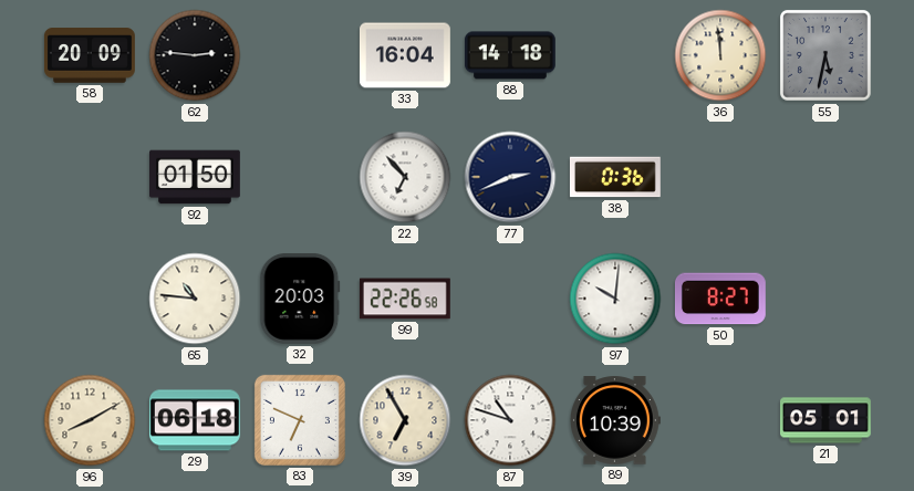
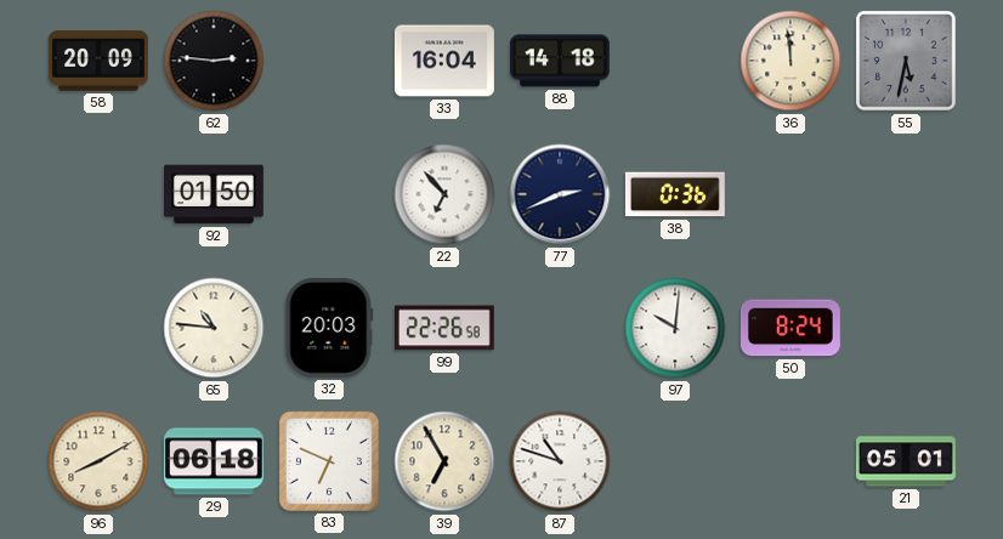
50: 8:27 -> 8:24 (790, 328)
89: 10:39 -> none (615, 420)
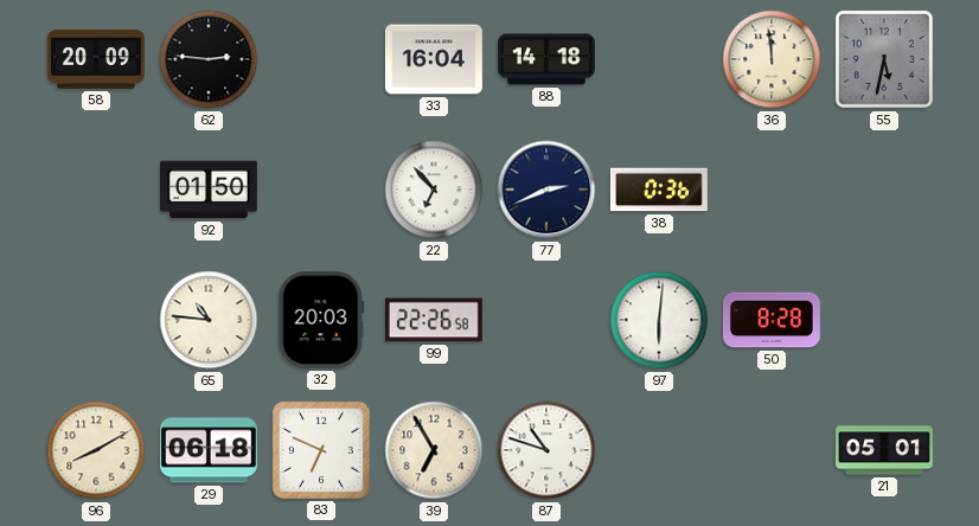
97: 10:01 -> 6:01 (659, 320)
50: 8:24 -> 8:28 (772, 320)
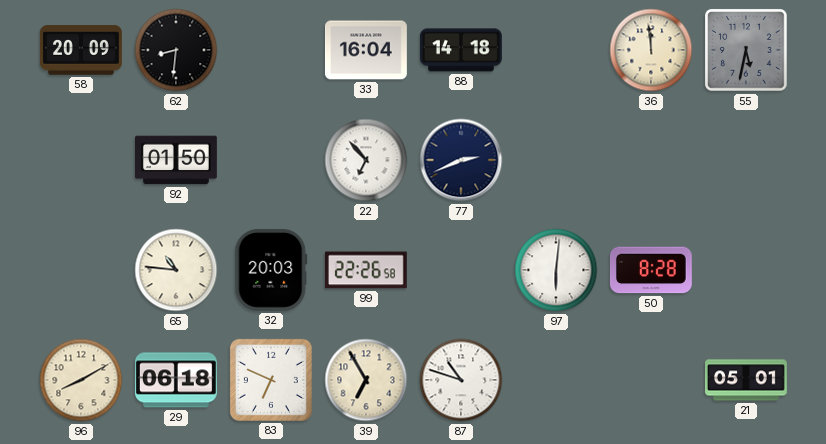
62: 2:46 -> 8:31 (176, 50)
38: 0:36 -> none (659, 190)
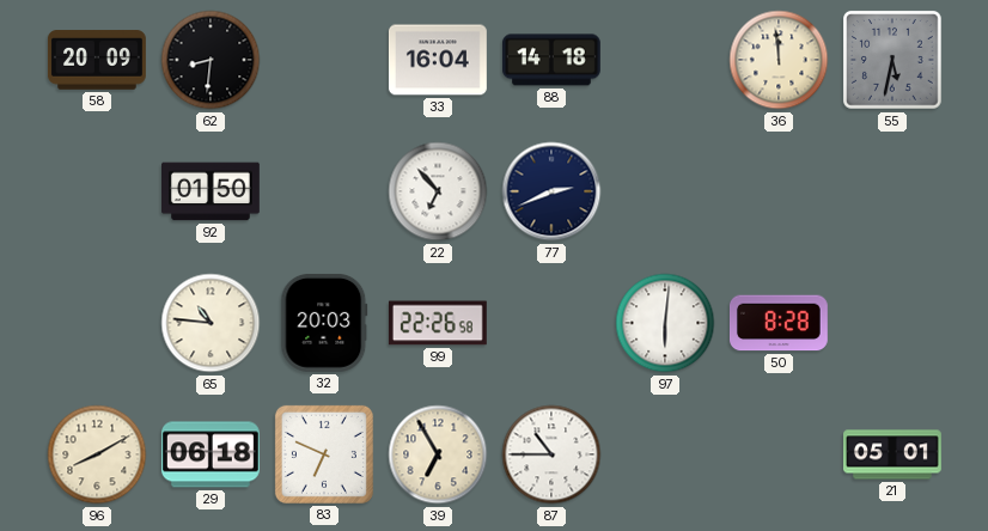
87: 10:48 -> 10:45 (551, 454)
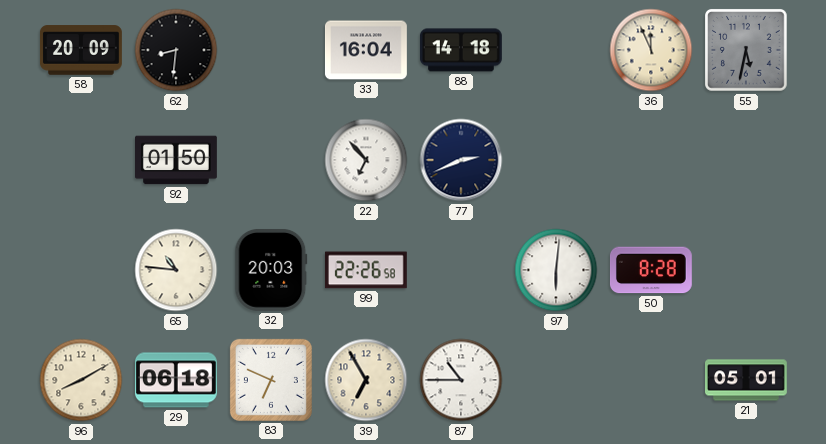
36: 11:59 -> 11:56 (651, 50)
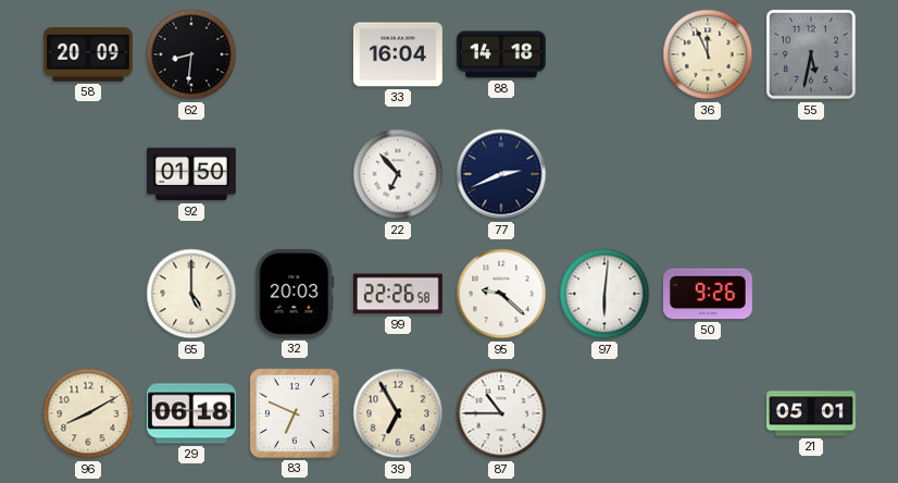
65: 10:46 -> 5:00 (191, 294)
95: none -> 9:22 (501, 294)
50: 8:28 -> 9:26 (708, 294)
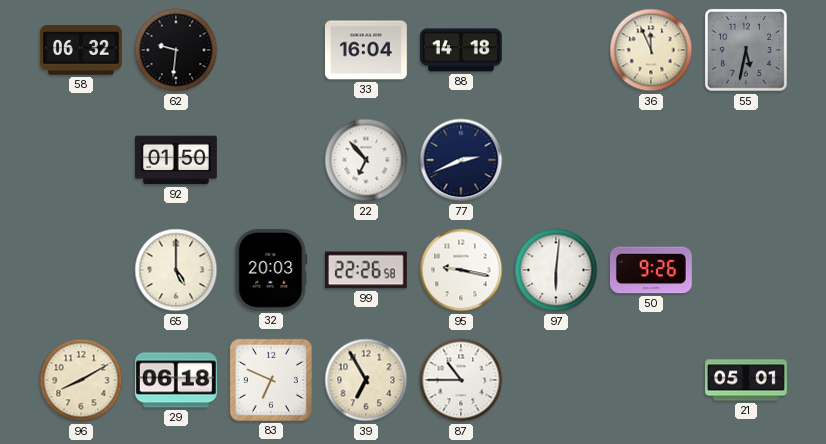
58: 20:09 -> 06:32 (81, 50)
62: 8:31 -> 9:31 (176, 50)
95: 9:22 -> 9:17 (461, 270)
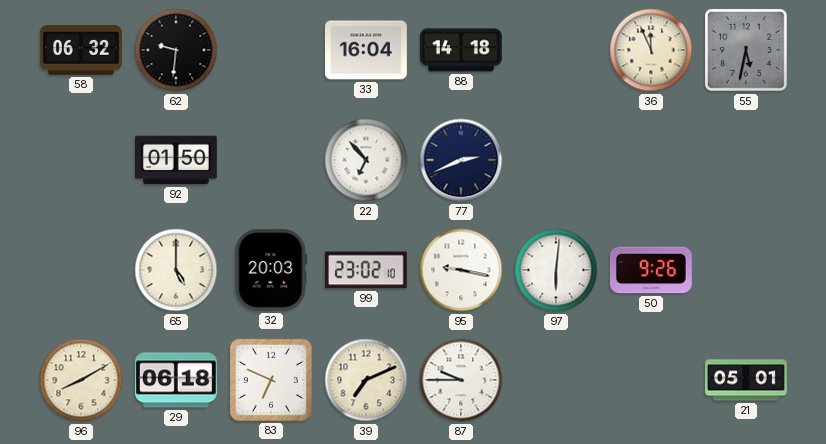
99: 22:26 -> 23:02 (366, 270)
39: 6:55 -> 7:11 (366, 380)
87: 10:45 -> 9:45 (461, 380)
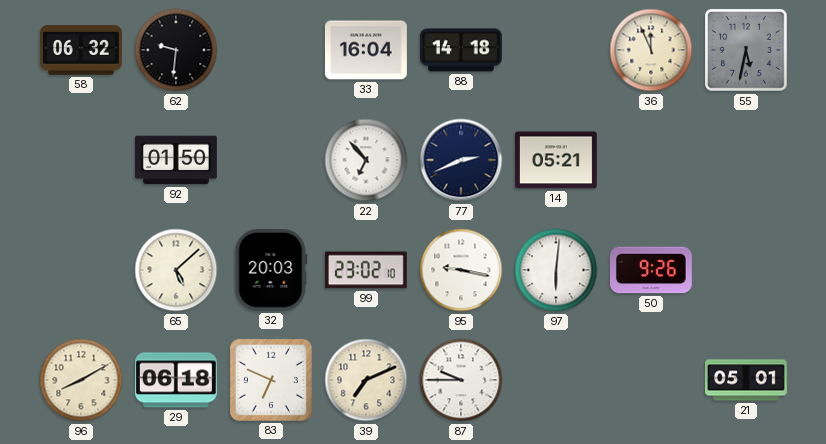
14: none -> 05:21 (556, 160)
65: 5:00 -> 5:08 (176, 270)
